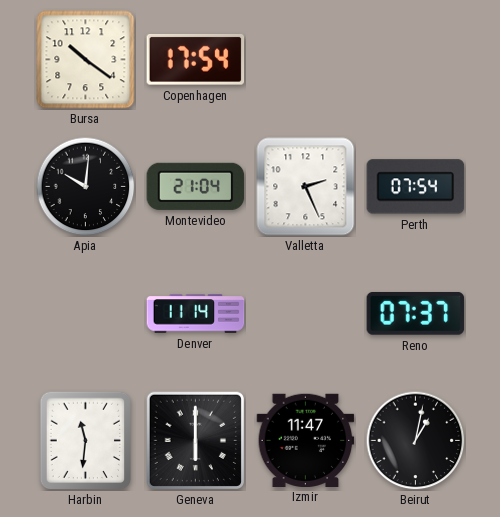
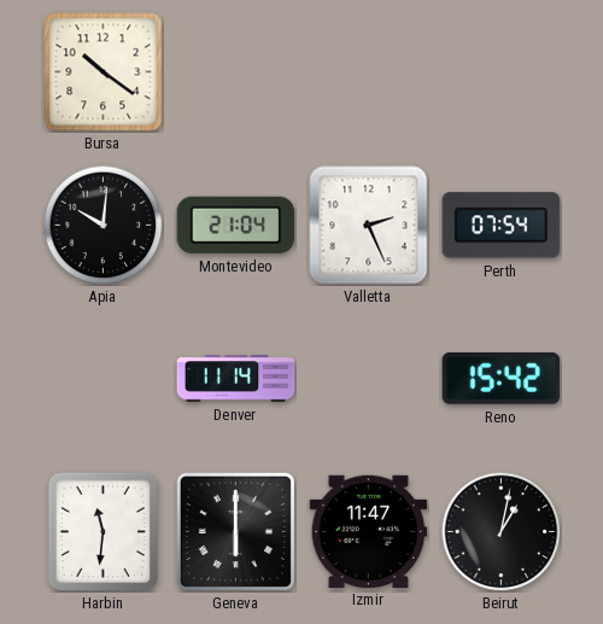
Copenhagen: 17:54 -> none (196, 59)
Reno: 07:37 -> 15:42 (502, 378)
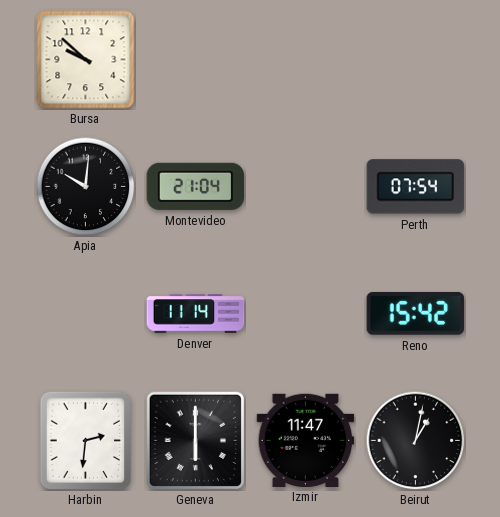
Bursa: 10:21 -> 9:52 (86, 60)
Valletta: 2:26 -> none (369, 226)
Harbin: 11:31 -> 2:31 (86, 440)
